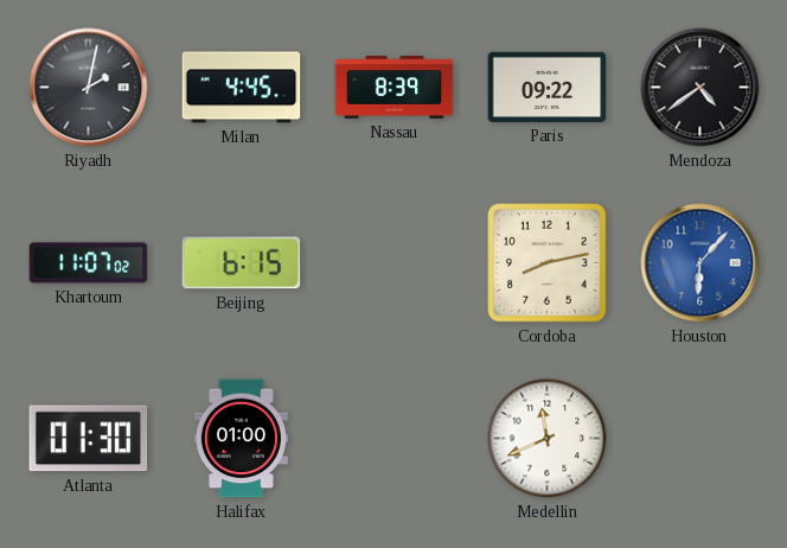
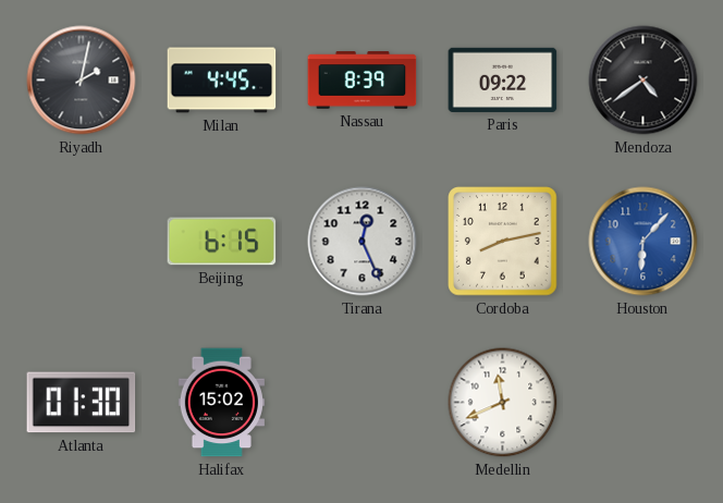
Khartoum: 11:07 -> none (89, 263)
Tirana: none -> 12:26 (363, 242)
Halifax: 01:00 -> 15:02 (221, 403)
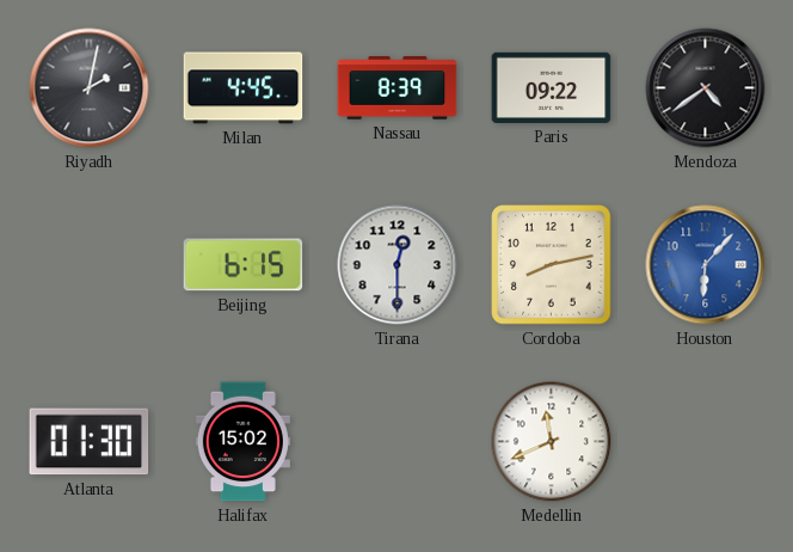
Tirana: 12:26 -> 12:30 (398, 265)
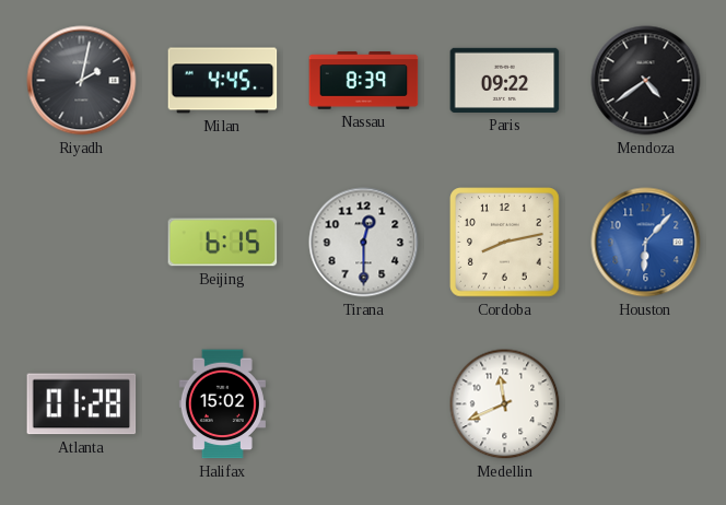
Atlanta: 01:30 -> 01:28 (82, 404)
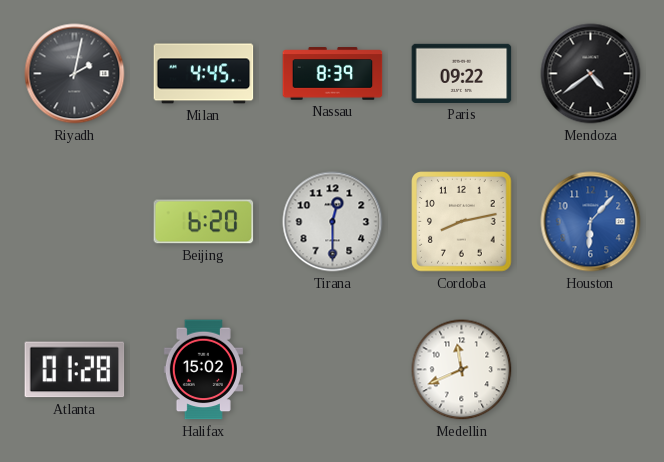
Beijing: 6:15 -> 6:20 (204, 222)
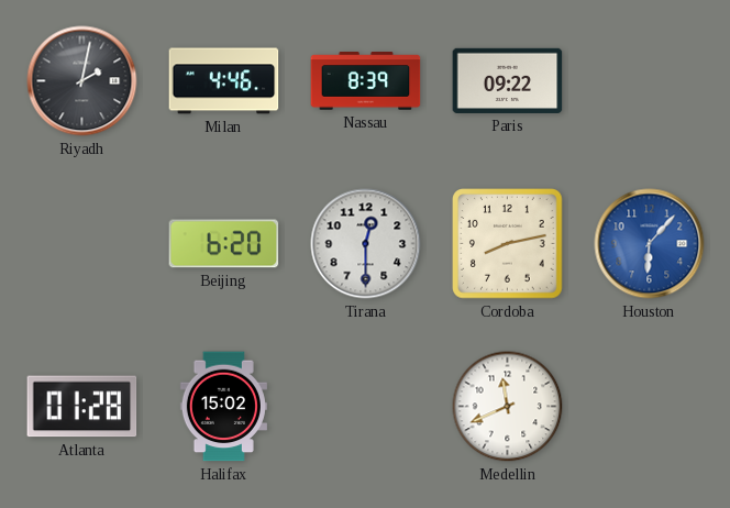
Milan: 4:45 -> 4:46 (224, 81)
Mendoza: 4:39 -> none (591, 74)
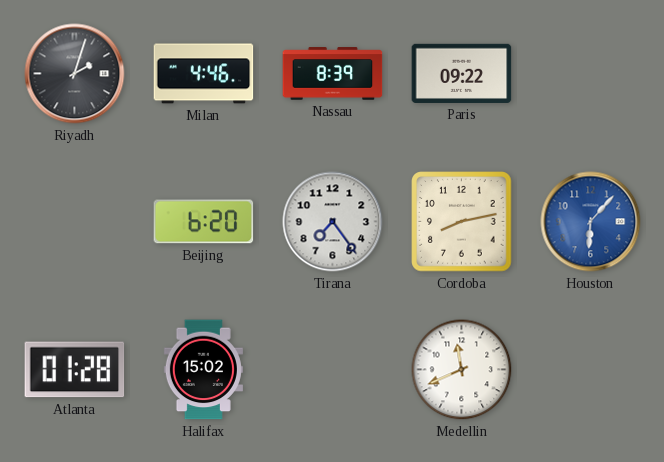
Riyadh: 2:02 -> 2:03 (75, 74)
Tirana: 12:30 -> 7:24 (333, 222)
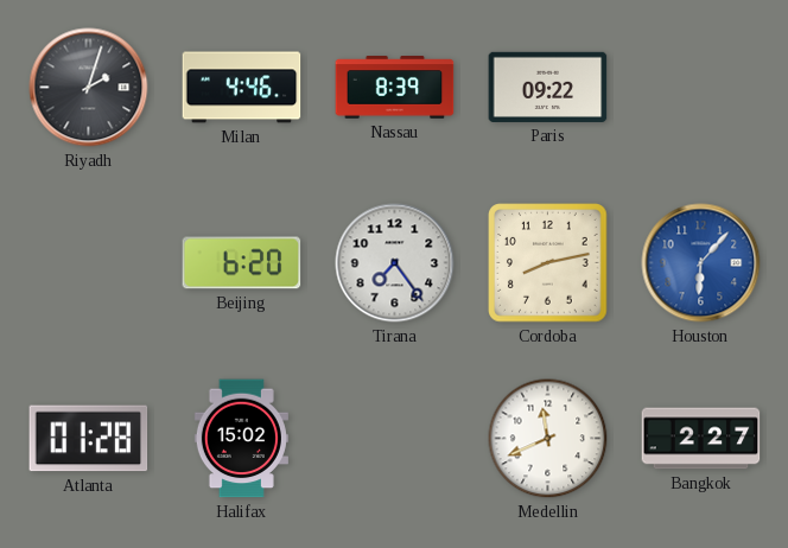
Bangkok: none -> 2:27 (701, 439)
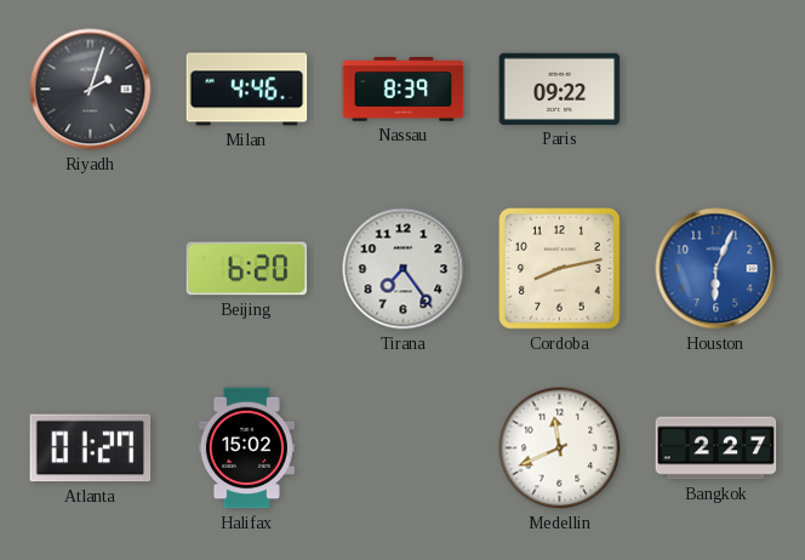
Houston: 6:07 -> 6:04 (716, 269)
Atlanta: 01:28 -> 01:27 (91, 448)
